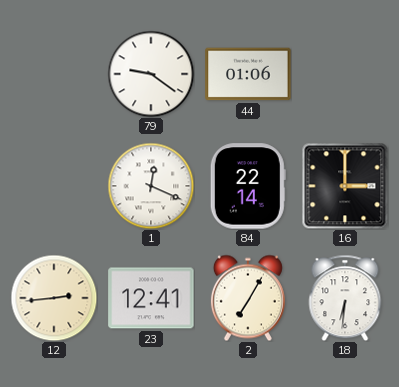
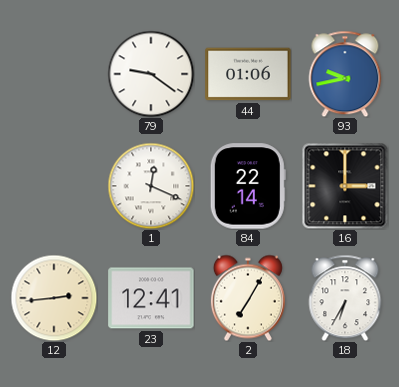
93: none -> 9:43 (345, 74)
18: 6:31 -> 6:35 (345, 298)
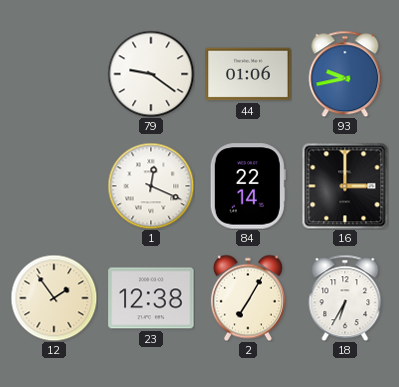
12: 2:44 -> 1:54 (54, 298)
23: 12:41 -> 12:38 (151, 298)
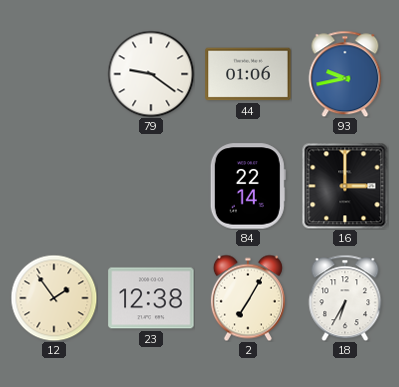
1: 12:19 -> none (151, 186)
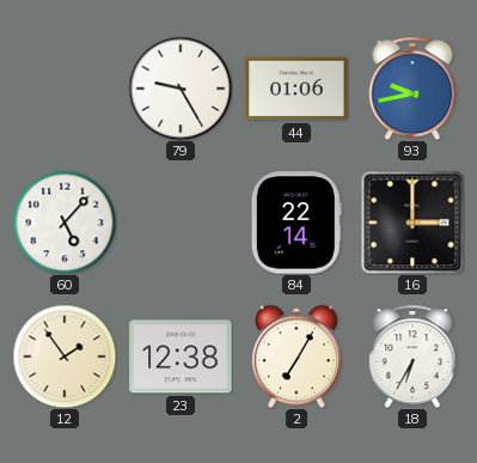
79: 9:21 -> 9:25 (181, 89)
60: none -> 5:07 (65, 223)
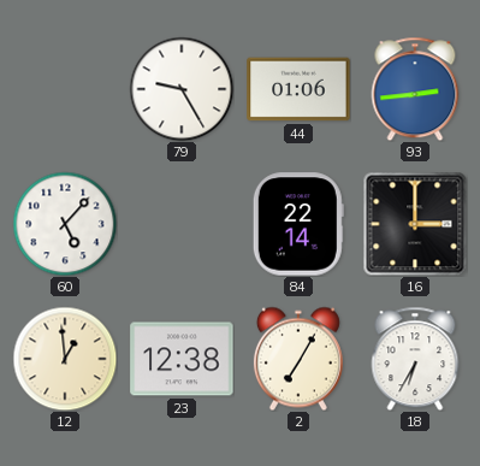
93: 9:43 -> 2:44 (415, 89)
12: 1:54 -> 12:59 (65, 359)
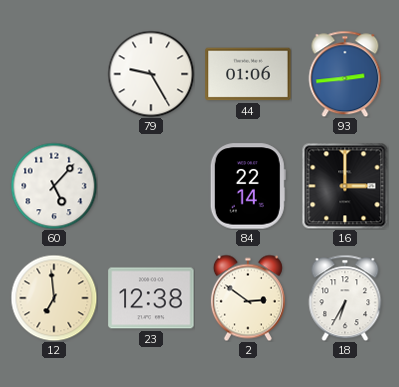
12: 12:59 -> 6:59 (54, 298)
2: 7:05 -> 2:51 (248, 298)
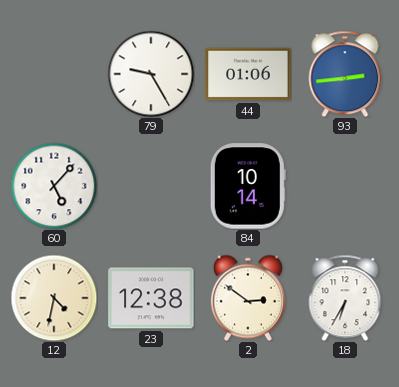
84: 22:14 -> 10:14 (248, 186)
16: 3:00 -> none (345, 186)
12: 6:59 -> 4:32 (54, 298)
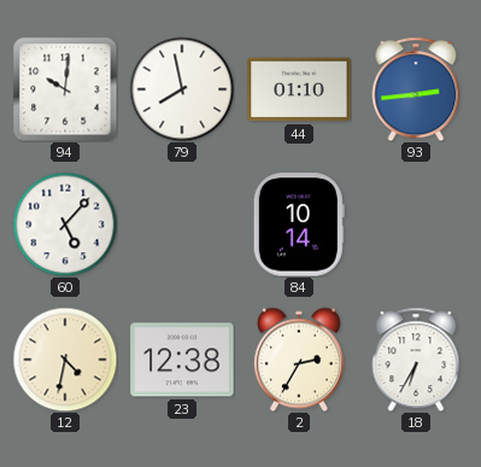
94: none -> 10:01 (65, 89)
79: 9:25 -> 7:58 (182, 89)
44: 01:06 -> 01:10 (299, 89)
2: 2:51 -> 2:35 (299, 360)
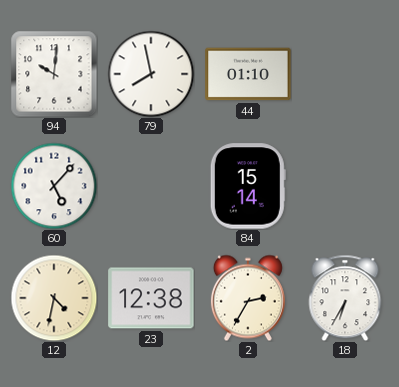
93: 2:44 -> none (416, 89)
84: 10:14 -> 15:14 (248, 186)
